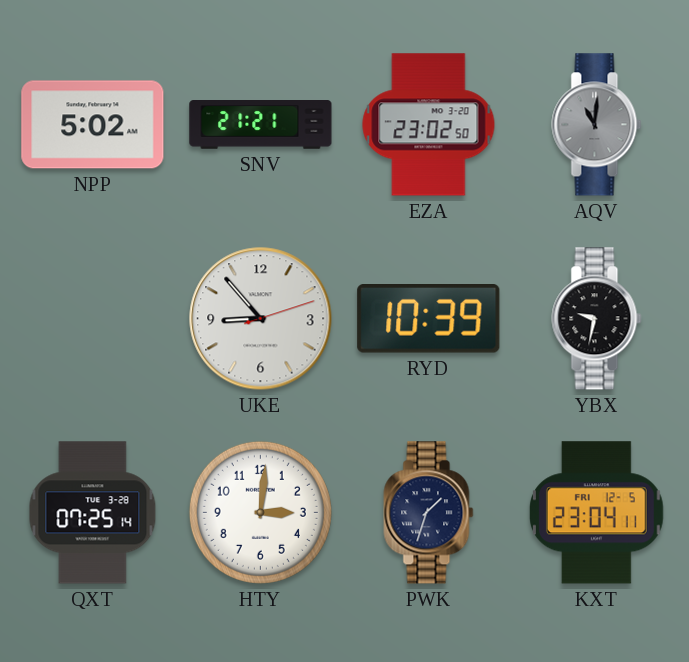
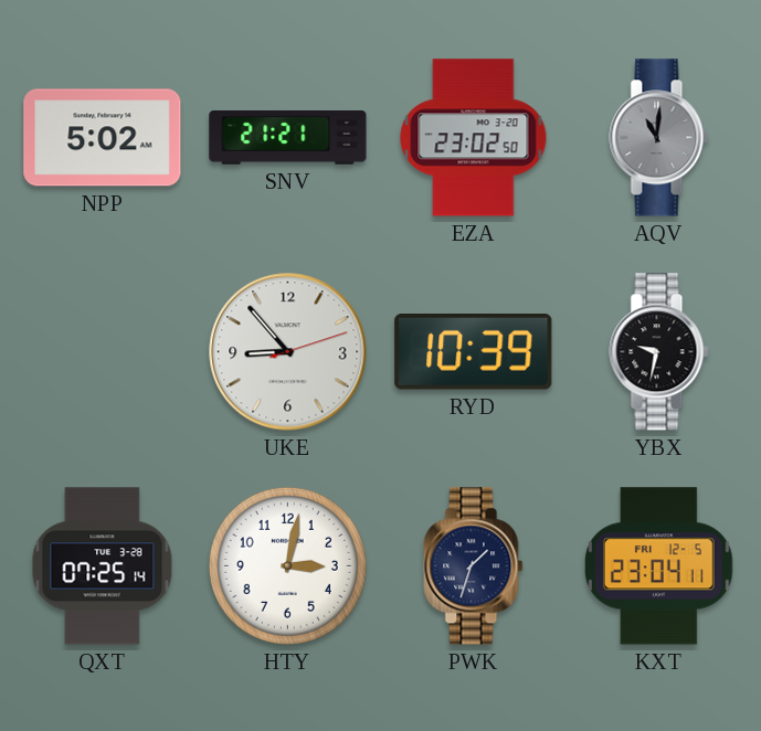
HTY: 3:01 -> 3:02 (287, 565)
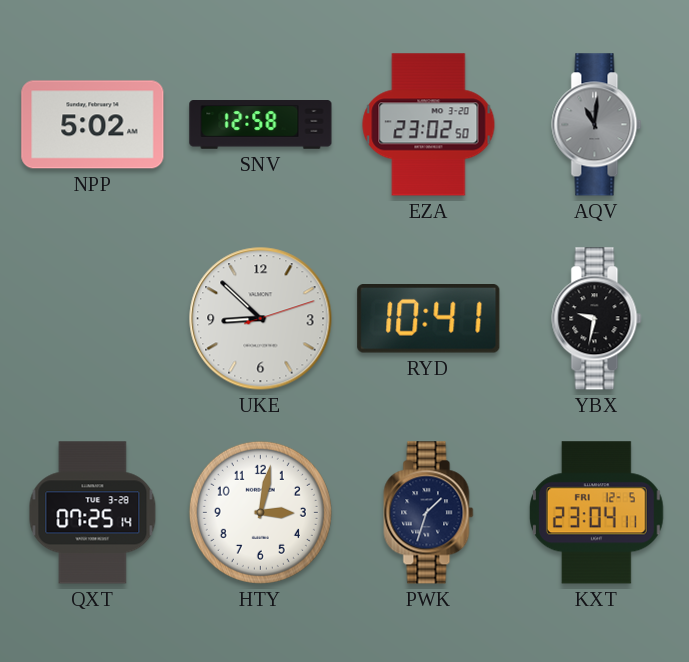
SNV: 21:21 -> 12:58 (261, 125)
UKE: 8:53 -> 8:52 (261, 319)
RYD: 10:39 -> 10:41 (429, 319)
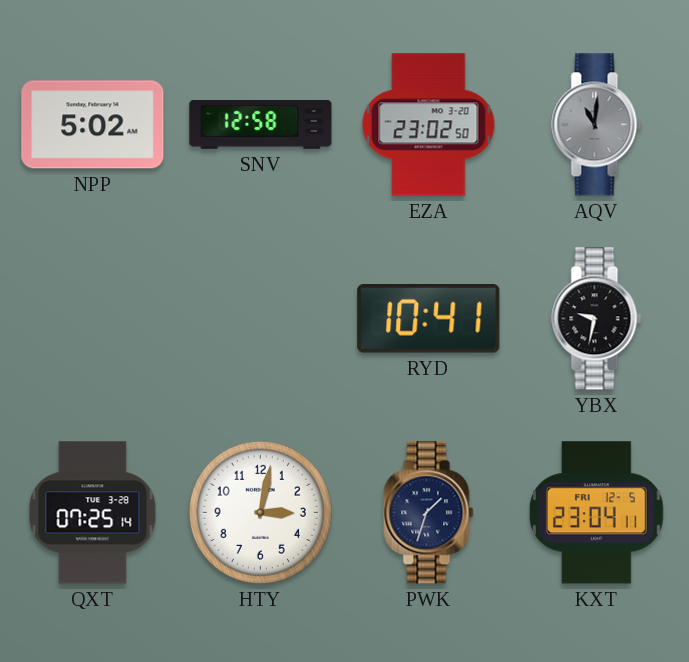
UKE: 8:52 -> none (261, 319)
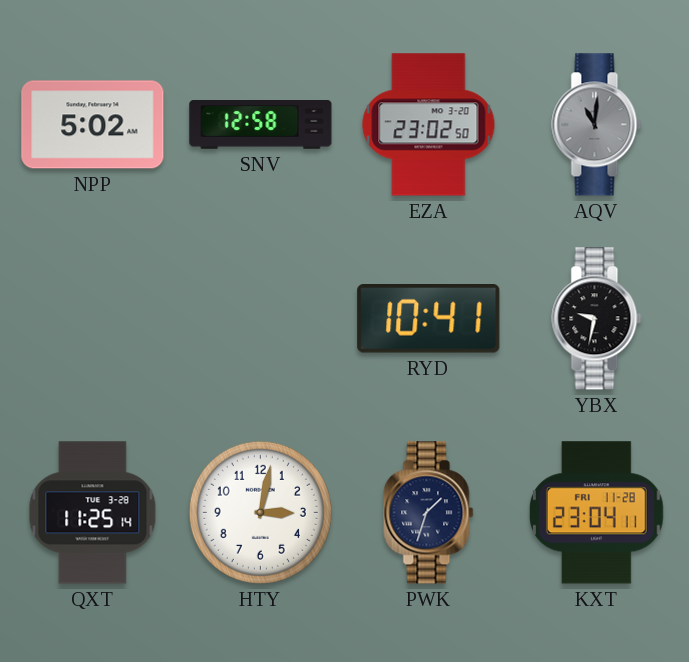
QXT: 07:25 -> 11:25 (93, 513)
KXT date: FRI 12-5 -> FRI 11-28 (596, 513)
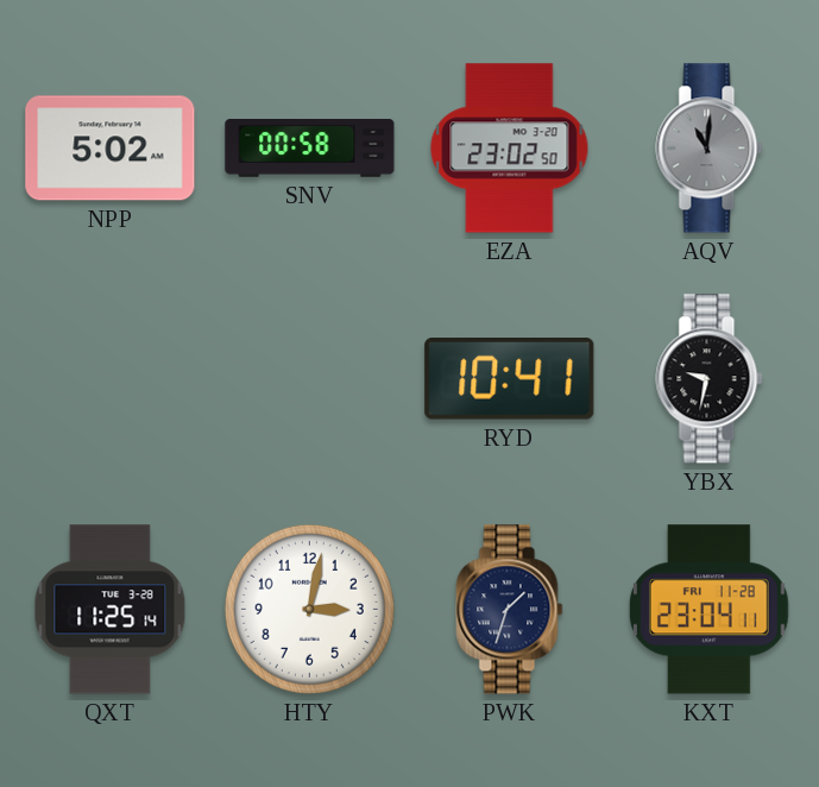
SNV: 12:58 -> 00:58 (310, 149)
